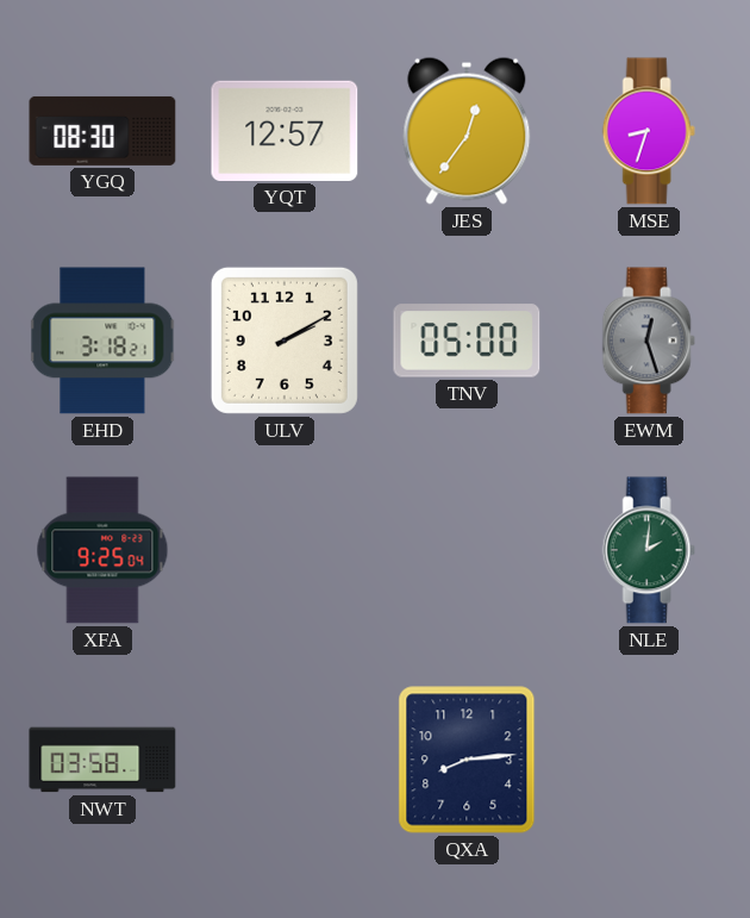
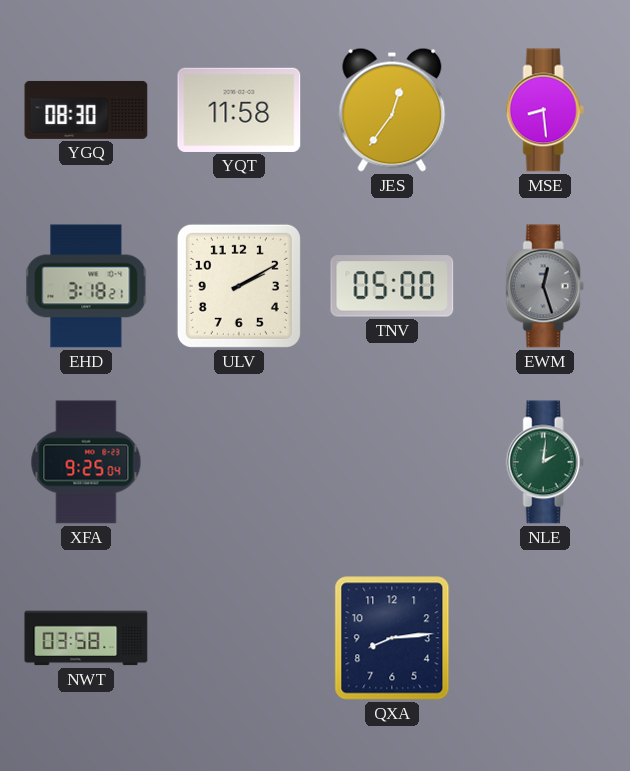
YQT: 12:57 -> 11:58 (239, 110)
MSE: 8:33 -> 8:29 (545, 110)
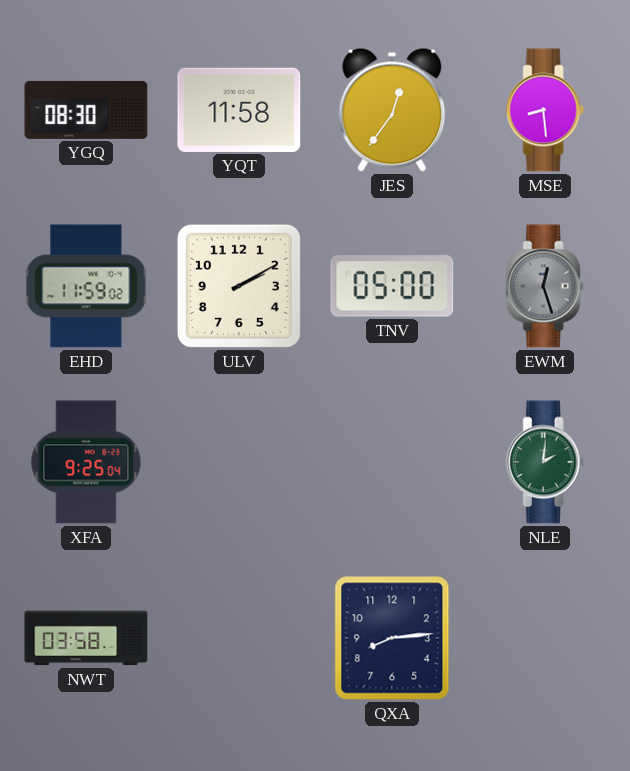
EHD: 3:18 -> 11:59 (86, 286)
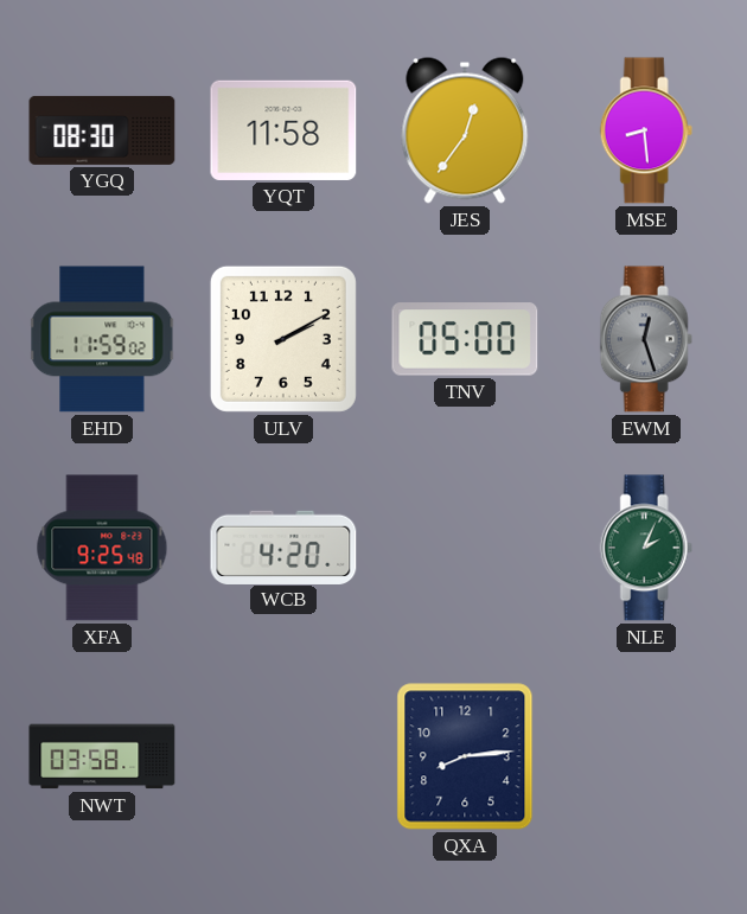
XFA: 9:25:04 -> 9:25:48 (102, 548)
WCB: none -> 4:20 (283, 547)
NLE: 2:01 -> 2:04 (646, 548)
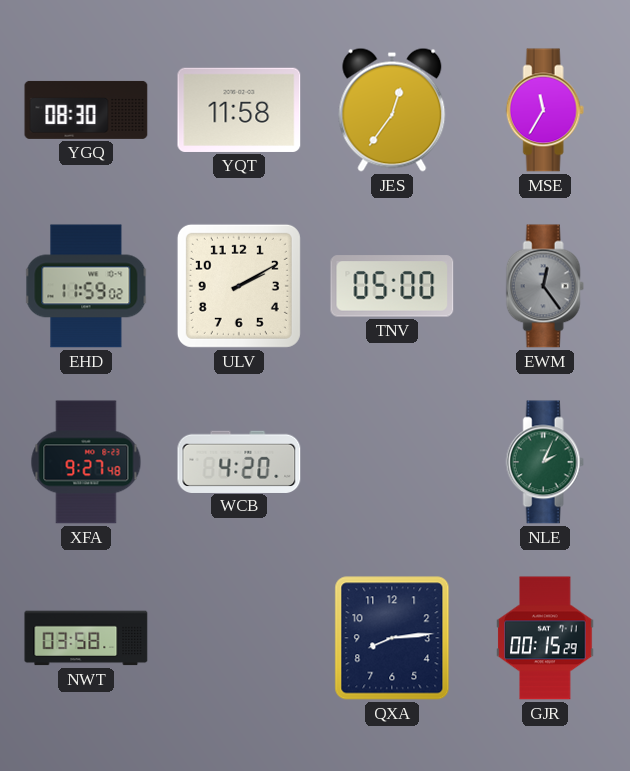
MSE: 8:29 -> 11:35 (545, 110)
EWM: 12:27 -> 12:24 (545, 286)
XFA: 9:25 -> 9:27 (86, 462)
GJR: none -> 00:15 (545, 638)
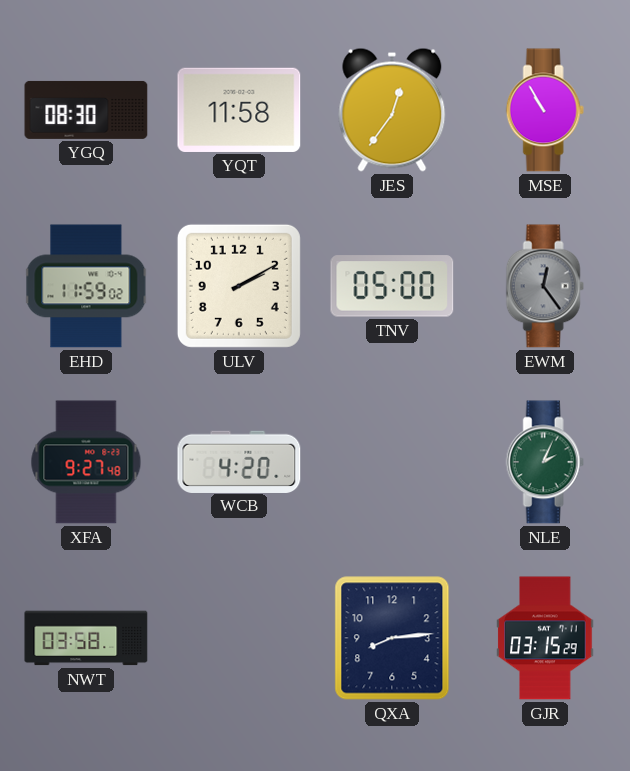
MSE: 11:35 -> 10:55 (545, 110)
GJR: 00:15 -> 03:15 (545, 638)
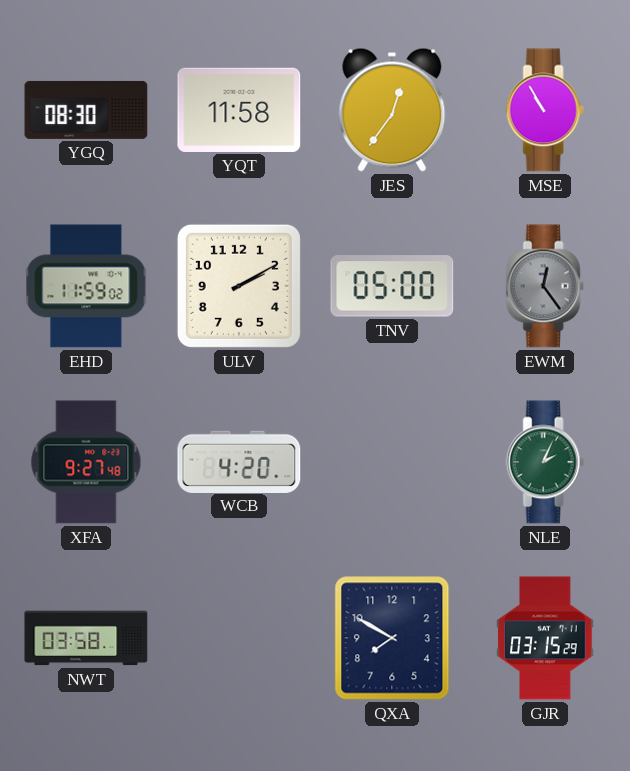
QXA: 8:14 -> 7:50 (392, 638)
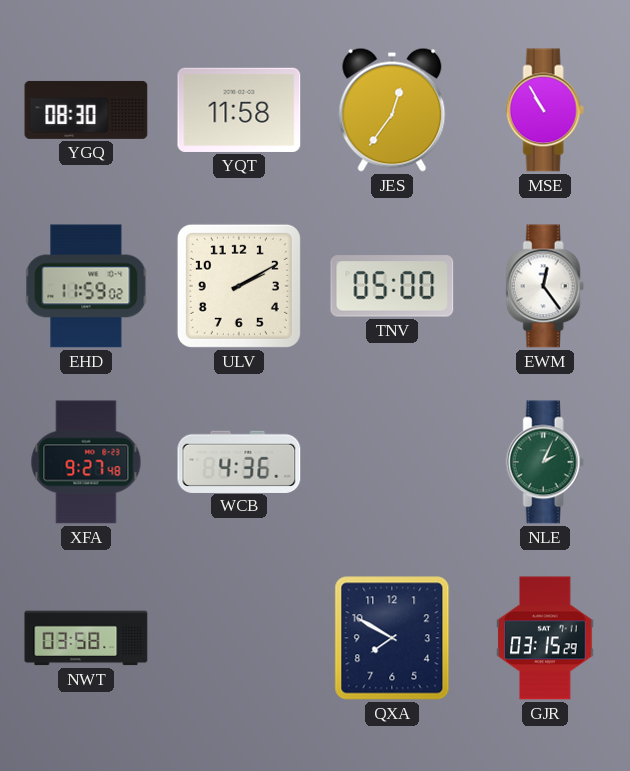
EWM dial: grey -> white (545, 286)
WCB: 4:20 -> 4:36 (239, 461)
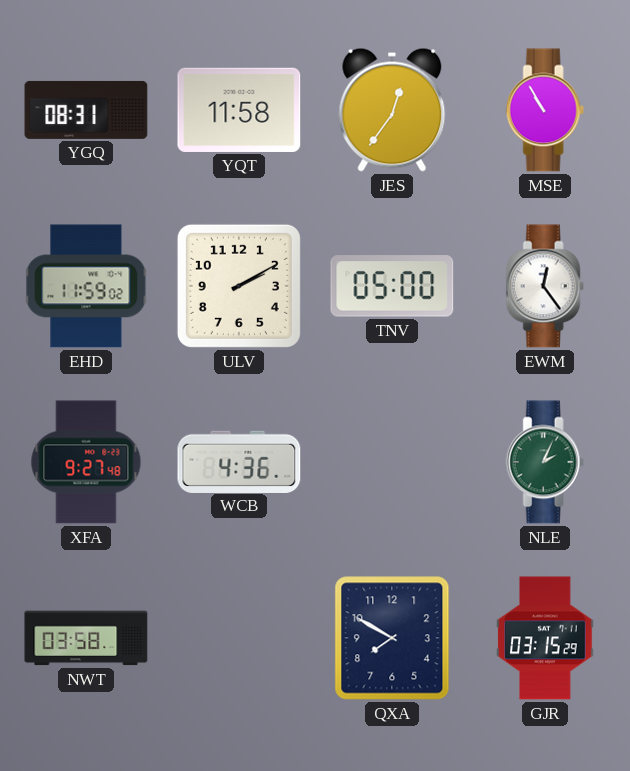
YGQ: 08:30 -> 08:31 (86, 110)
